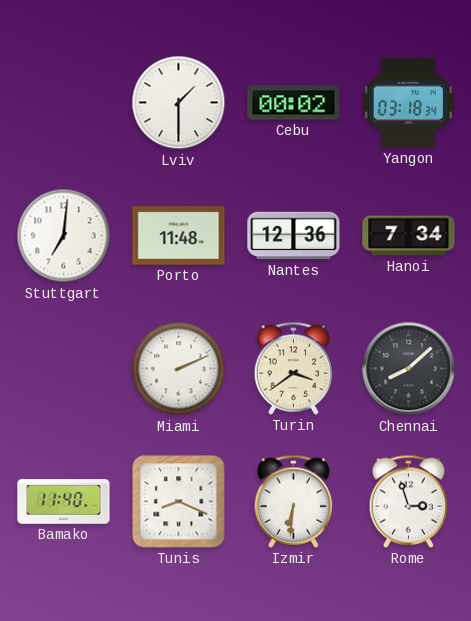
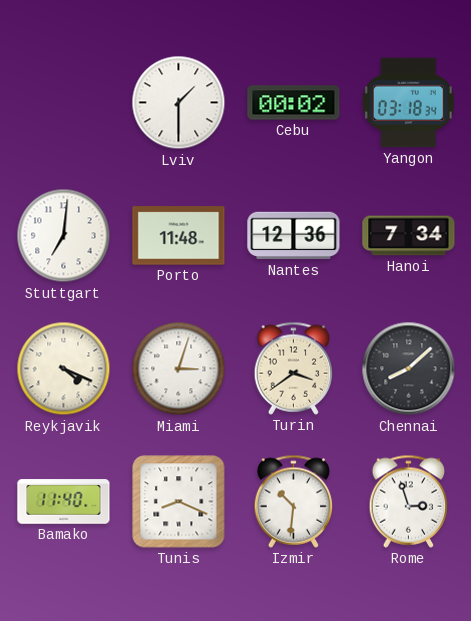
Reykjavik: none -> 4:19 (64, 369)
Miami: 2:11 -> 3:03 (179, 369)
Izmir: 6:31 -> 10:31 (294, 501)
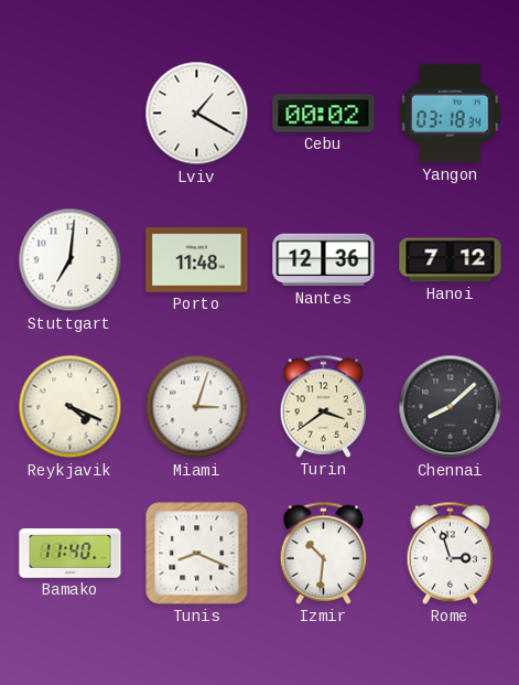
Lviv: 1:30 -> 1:20 (197, 114)
Hanoi: 7:34 -> 7:12 (451, 260)
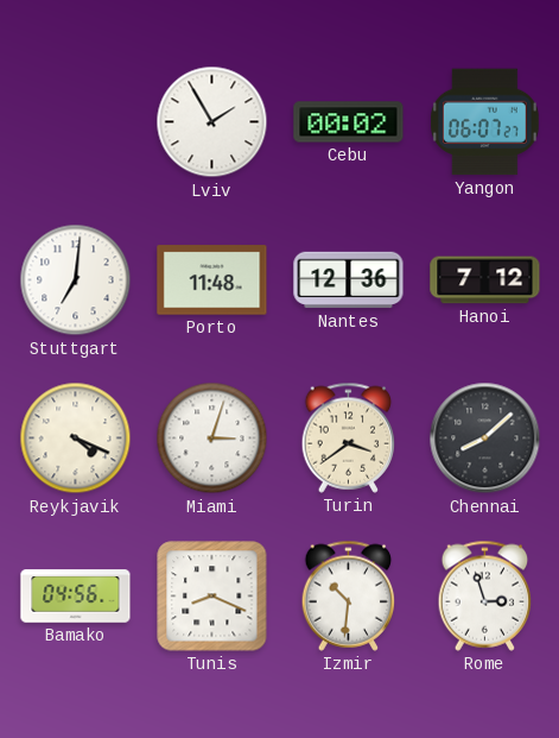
Lviv: 1:20 -> 1:55 (212, 122)
Yangon: 03:18 -> 06:07 (485, 122)
Bamako: 11:40 -> 04:56 (76, 597)
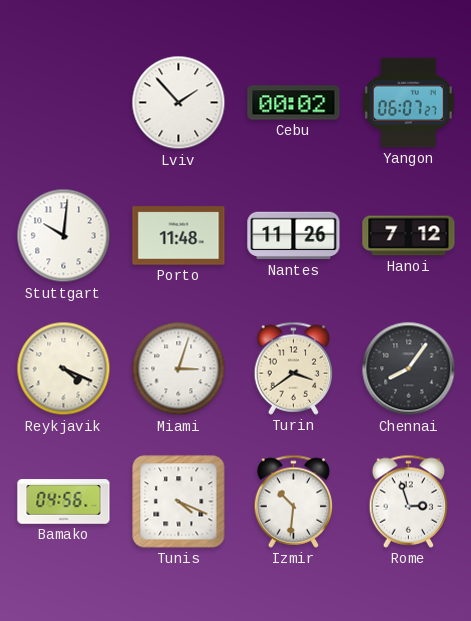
Lviv: 1:55 -> 1:53 (179, 103)
Stuttgart: 7:01 -> 10:01 (64, 236)
Nantes: 12:36 -> 11:26 (294, 236)
Chennai: 8:08 -> 8:06 (409, 369)
Tunis: 8:19 -> 4:19 (179, 502)
